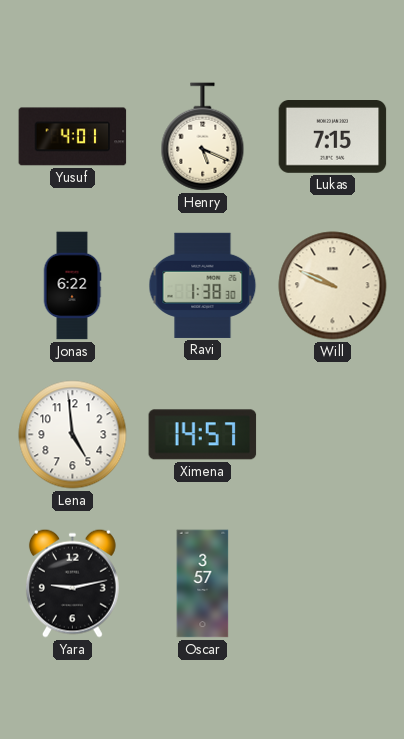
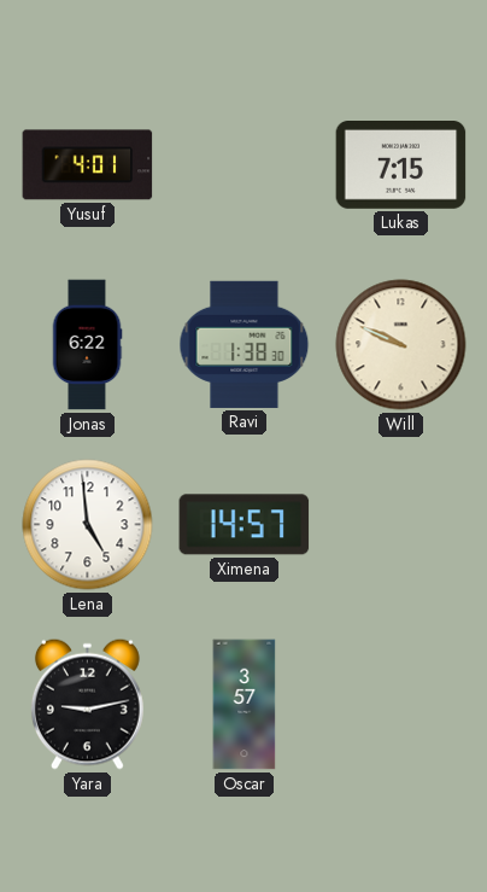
Henry: 5:19 -> none (203, 137)
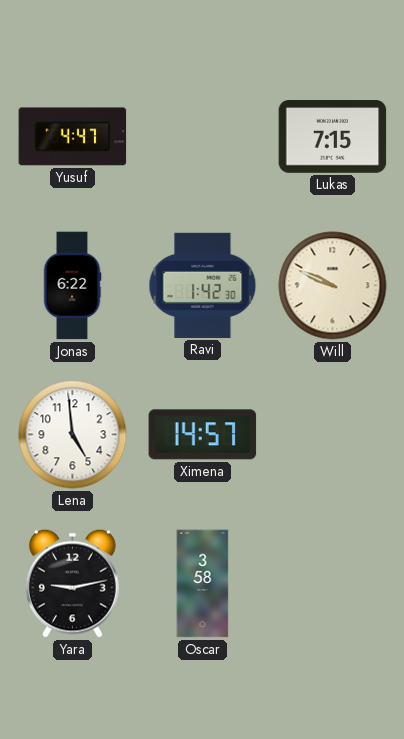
Yusuf: 4:01 -> 4:47 (73, 137)
Ravi: 1:38 -> 1:42 (203, 285)
Oscar: 3:57 -> 3:58 (203, 584)
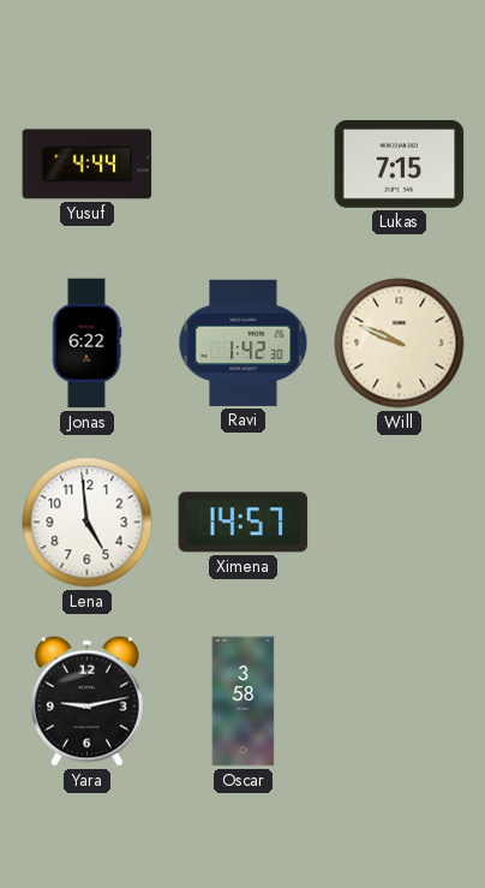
Yusuf: 4:47 -> 4:44 (88, 165)
